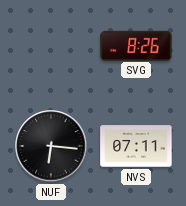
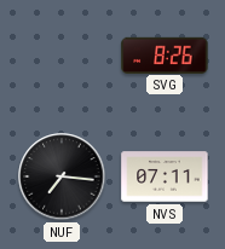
NUF: 6:16 -> 7:16 (62, 176)
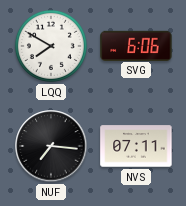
LQQ: none -> 7:50 (51, 46)
SVG: 8:26 -> 6:06 (136, 45)
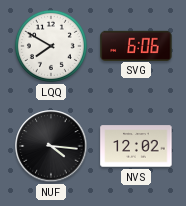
NUF: 7:16 -> 4:16 (51, 146)
NVS: 07:11 -> 12:02 (136, 146)
